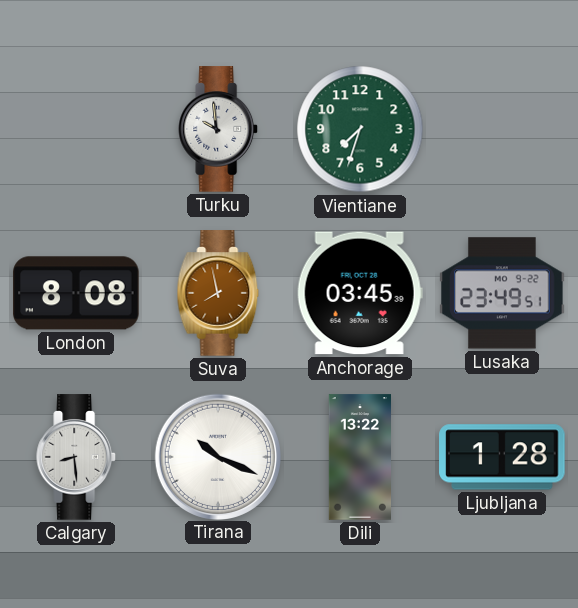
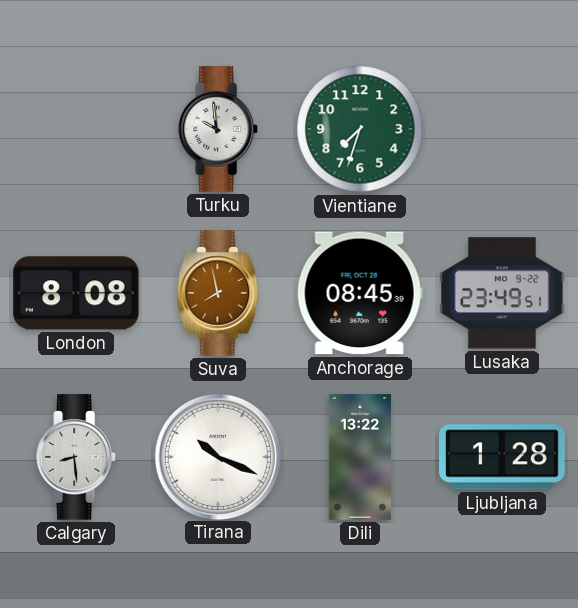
Anchorage: 03:45 -> 08:45 (360, 293)
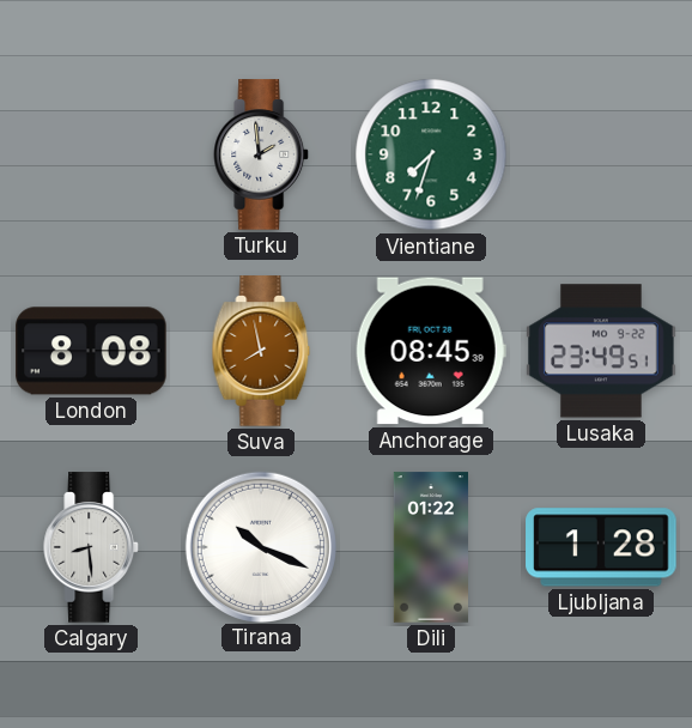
Turku: 9:59 -> 1:59 (262, 154)
Dili: 13:22 -> 01:22 (430, 547)
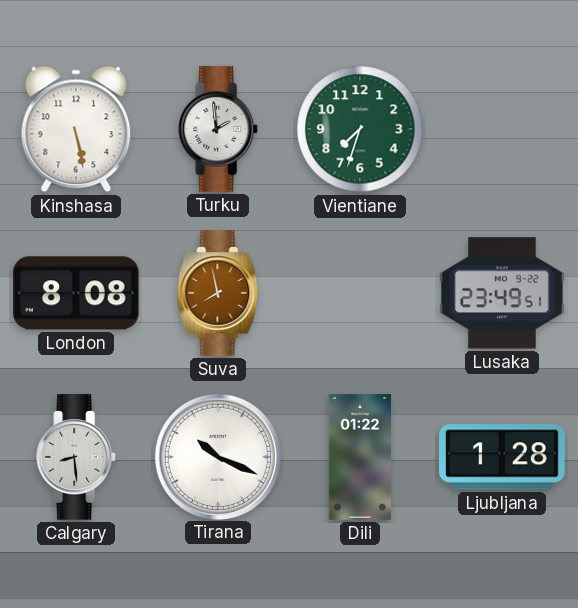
Kinshasa: none -> 5:28 (76, 129)
Anchorage: 08:45 -> none (431, 351)
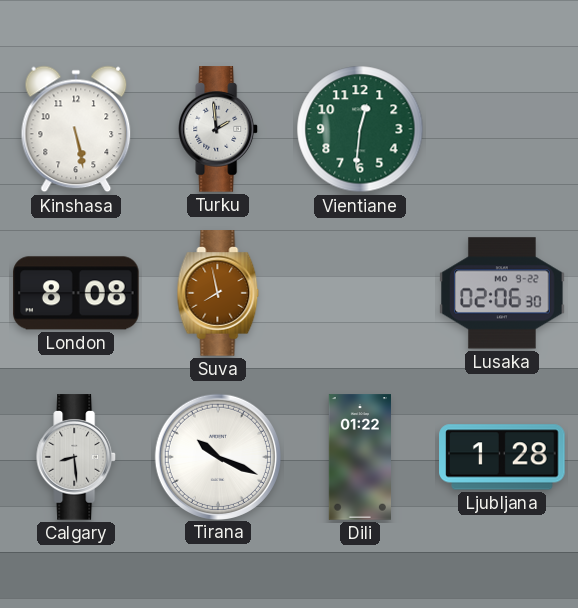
Vientiane: 7:33 -> 12:31 (360, 129)
Lusaka: 23:49 -> 02:06 (502, 293)
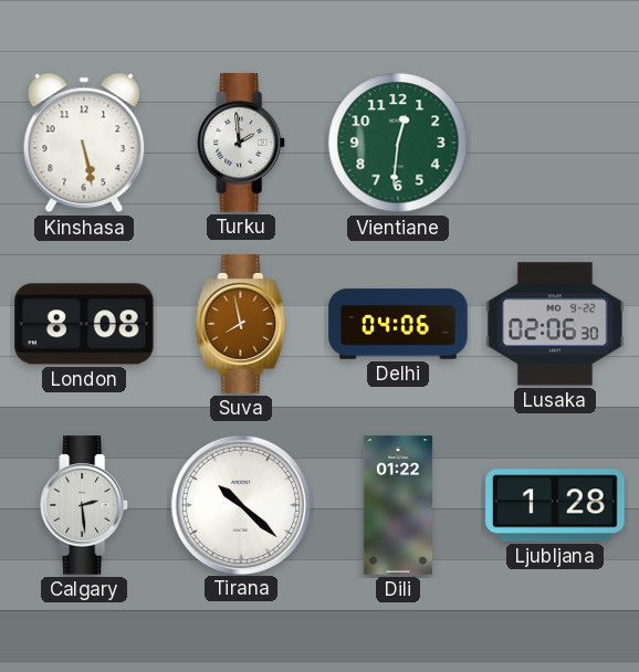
Delhi: none -> 04:06 (398, 324)
Calgary: 8:29 -> 2:29 (85, 505)
Tirana: 10:19 -> 10:22 (240, 504)
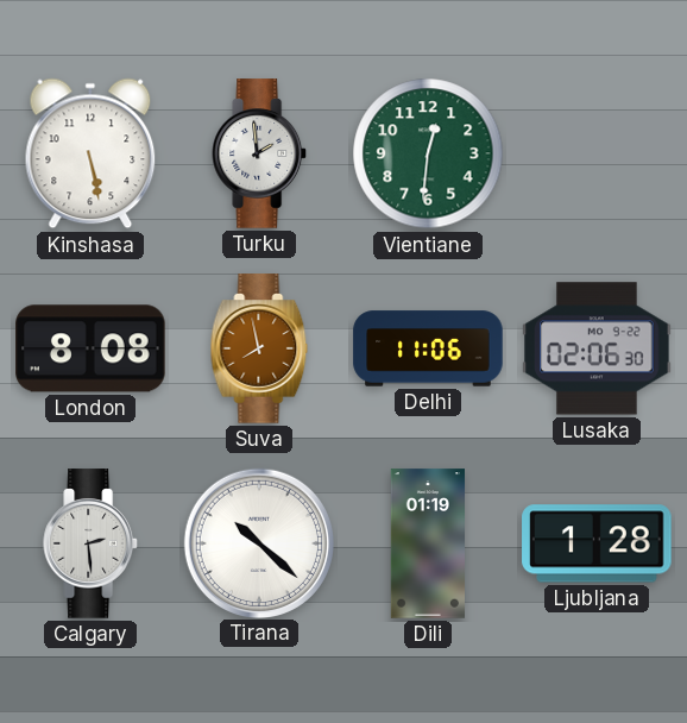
Delhi: 04:06 -> 11:06 (428, 348)
Dili: 01:22 -> 01:19 (427, 543)
